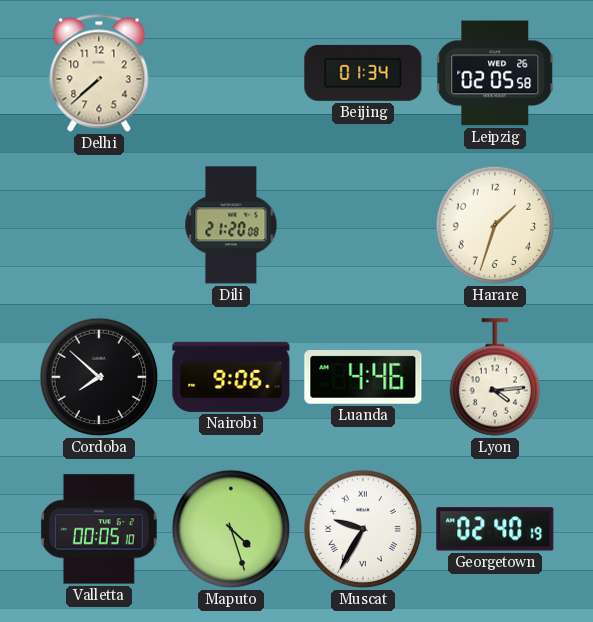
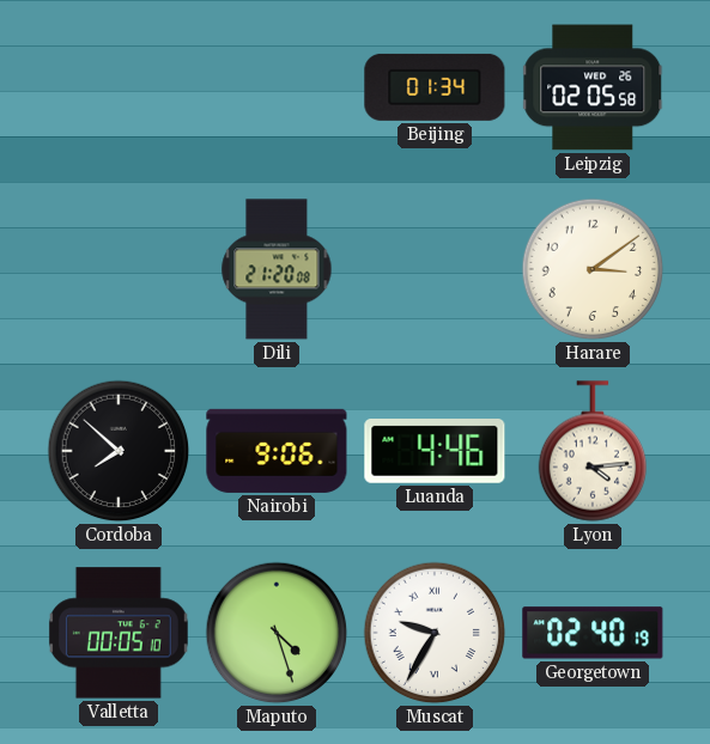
Delhi: 7:38 -> none (99, 73)
Harare: 1:33 -> 3:09 (593, 269)
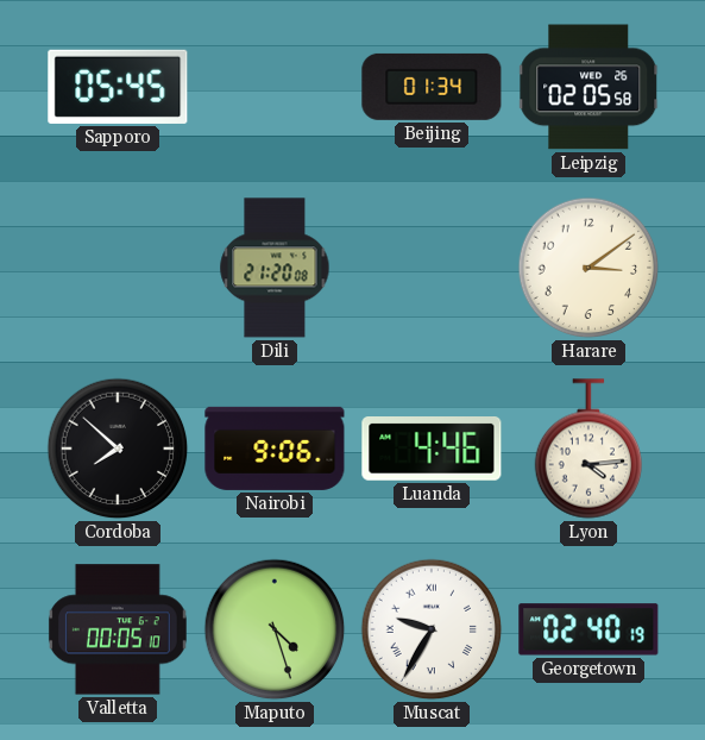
Sapporo: none -> 05:45 (118, 87)
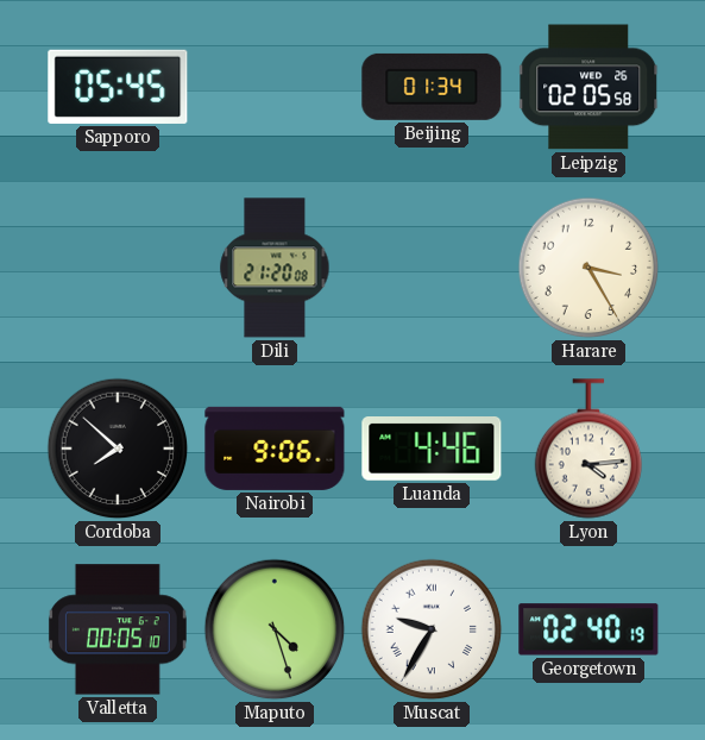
Harare: 3:09 -> 3:25 (588, 268)
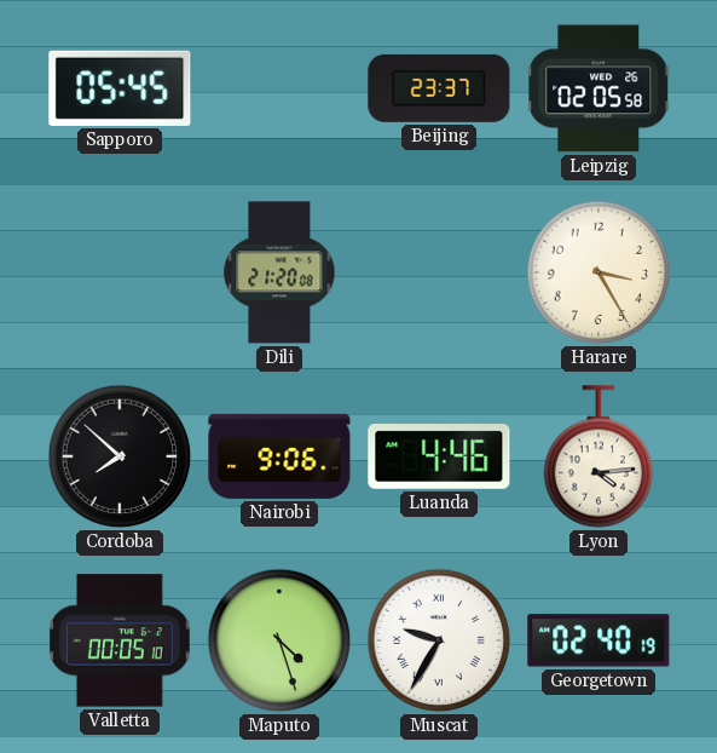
Beijing: 01:34 -> 23:37 (439, 88)
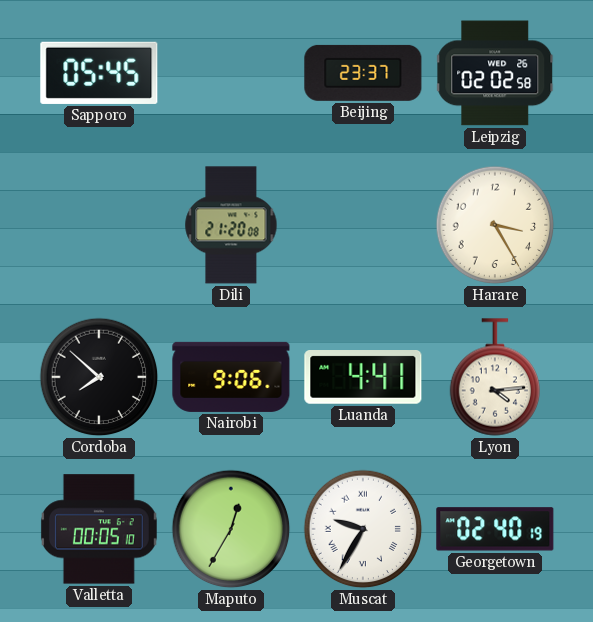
Leipzig: 02:05 -> 02:02 (496, 73)
Luanda: 4:46 -> 4:41 (363, 378)
Maputo: 4:27 -> 12:35 (231, 529)
